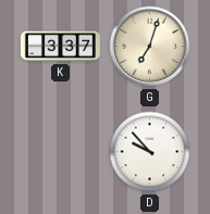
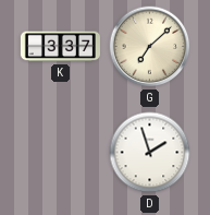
G: 7:03 -> 7:08 (150, 47)
D: 9:53 -> 1:57 (150, 153)
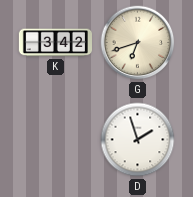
K: 3:37 -> 3:42 (55, 43)
G: 7:08 -> 6:42 (138, 43)
